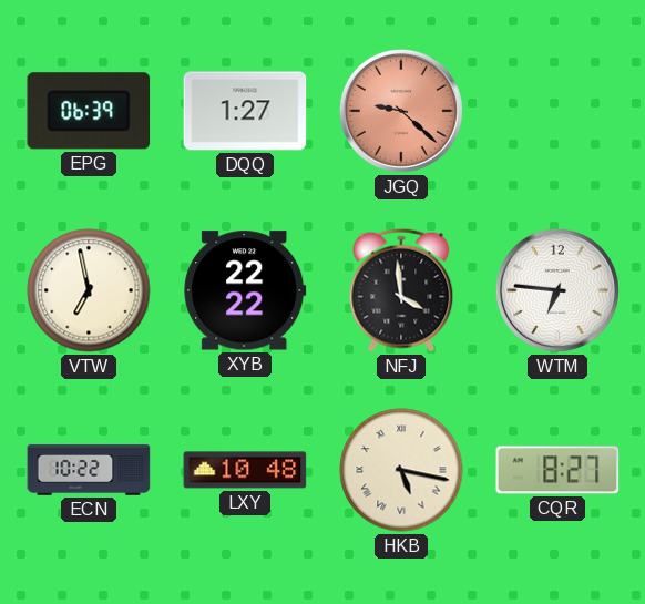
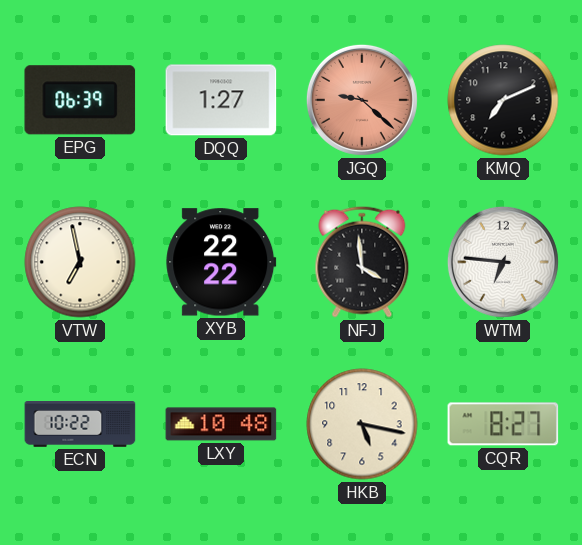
KMQ: none -> 7:11 (503, 100)
HKB numerals: Roman -> Arabic (362, 424)
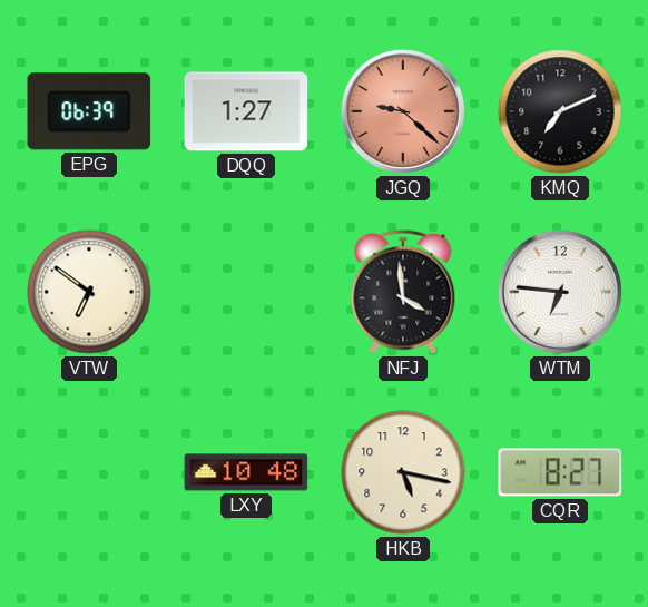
VTW: 6:58 -> 6:51 (89, 292)
XYB: 22:22 -> none (221, 262)
ECN: 10:22 -> none (80, 425)
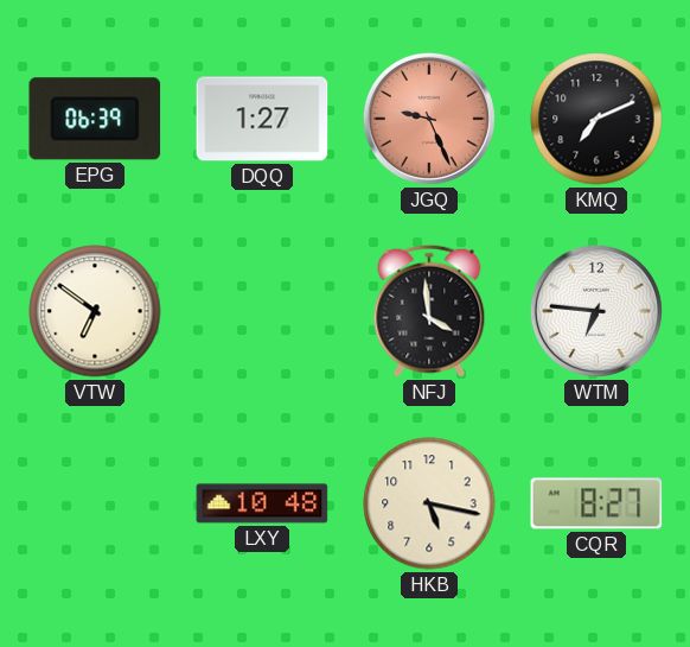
JGQ: 9:22 -> 9:26 (429, 119)
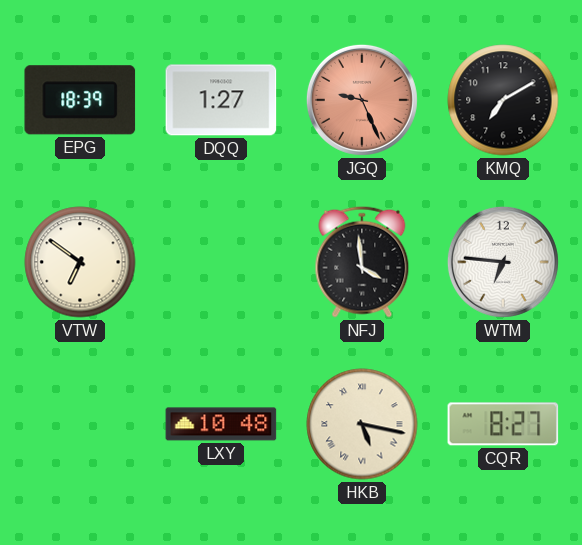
EPG: 06:39 -> 18:39 (80, 100)
KMQ: 7:11 -> 7:10 (503, 100)
HKB numerals: Arabic -> Roman (362, 424)
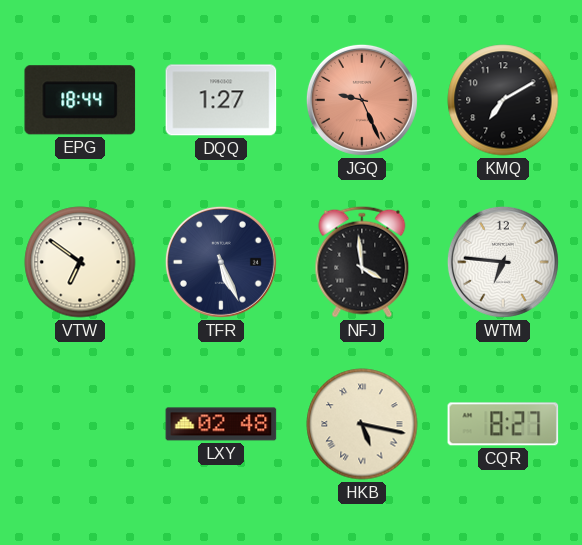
EPG: 18:39 -> 18:44 (80, 100)
TFR: none -> 5:26 (221, 262)
LXY: 10:48 -> 02:48 (221, 424)
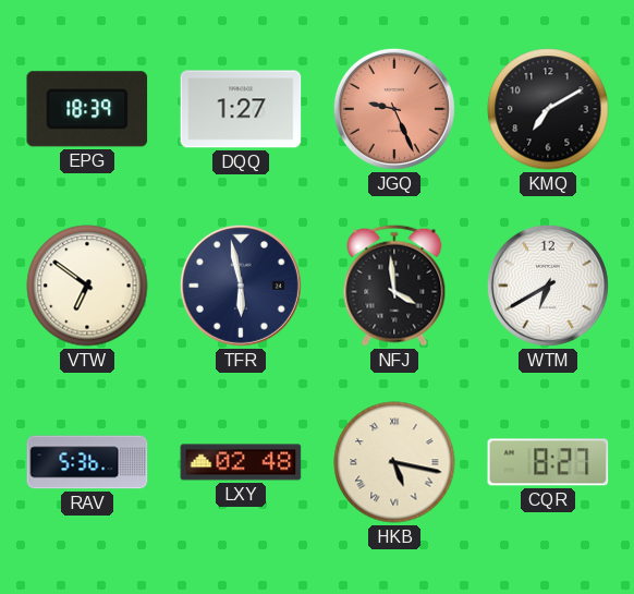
EPG: 18:44 -> 18:39 (87, 109)
TFR: 5:26 -> 5:58 (241, 286)
WTM: 6:46 -> 6:40 (548, 286)
RAV: none -> 5:36 (87, 462)
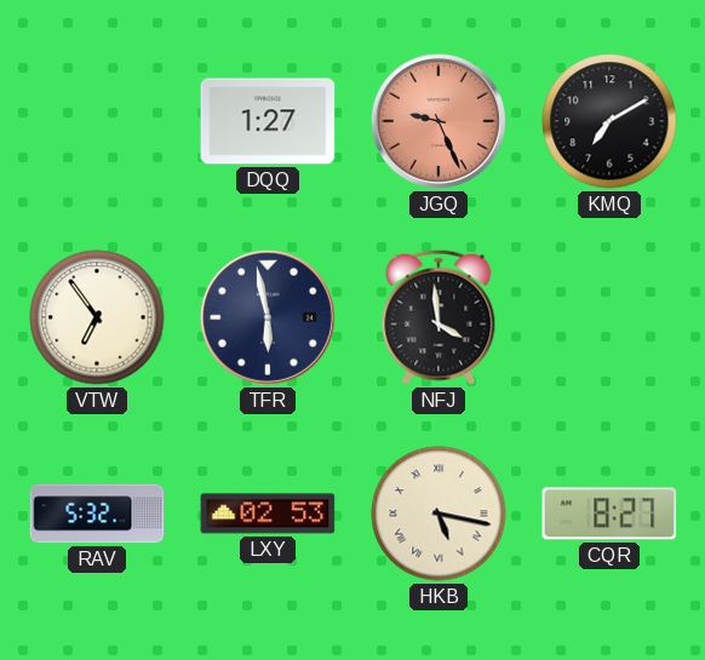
EPG: 18:39 -> none (87, 109)
VTW: 6:51 -> 6:54 (97, 317)
WTM: 6:40 -> none (548, 286)
RAV: 5:36 -> 5:32 (97, 513)
LXY: 02:48 -> 02:53 (268, 513)
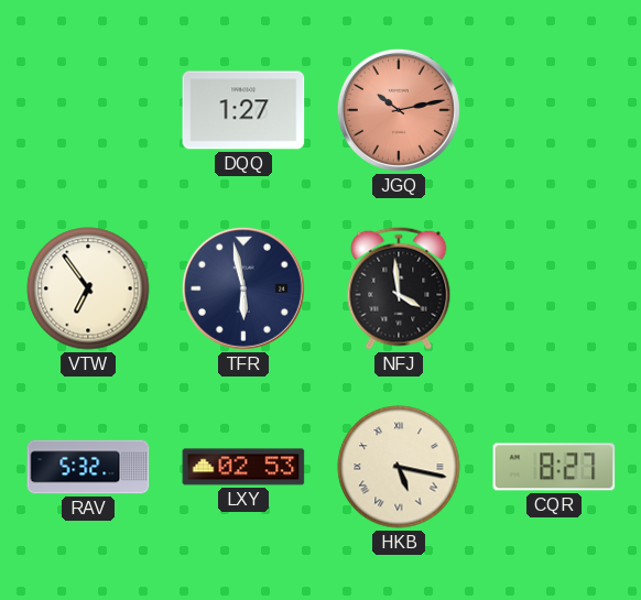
JGQ: 9:26 -> 10:13 (399, 110)
KMQ: 7:10 -> none (609, 121)
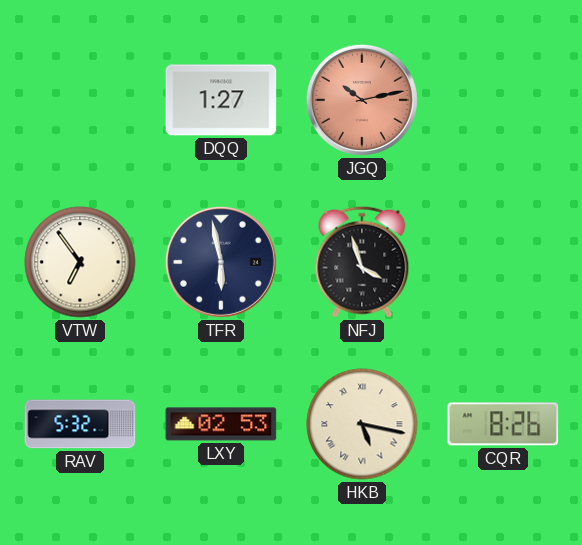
NFJ: 3:59 -> 3:57 (362, 262)
CQR: 8:27 -> 8:26 (503, 424)
